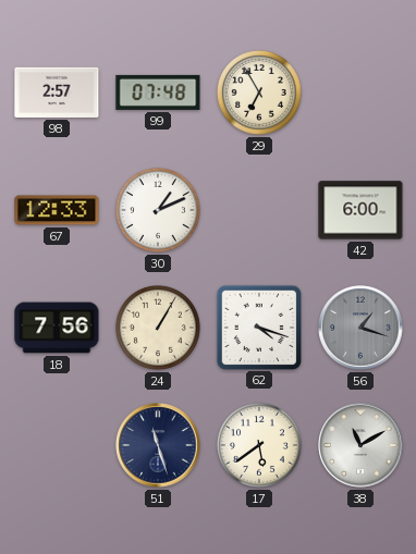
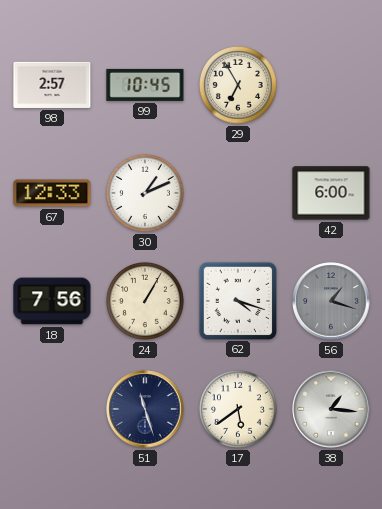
99: 07:48 -> 10:45 (145, 85)
38: 11:10 -> 1:16 (331, 409)
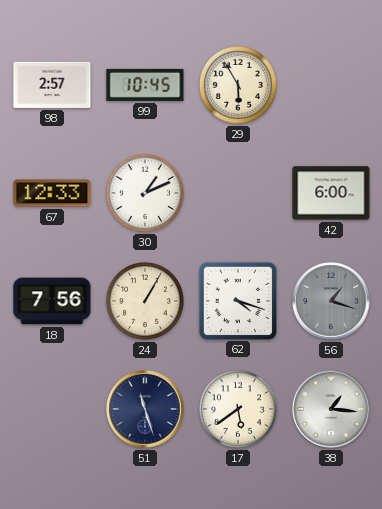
29: 6:55 -> 5:55 (238, 85)
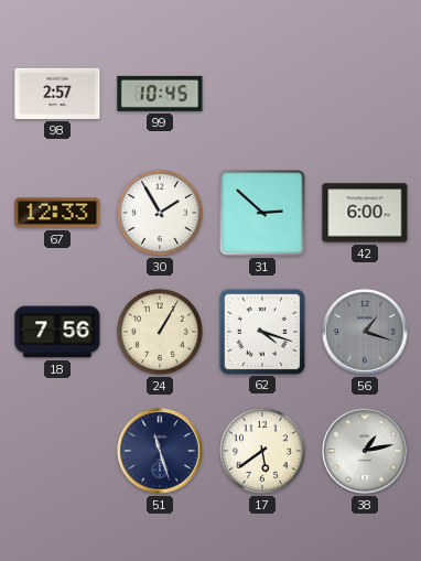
29: 5:55 -> none (238, 85)
30: 1:11 -> 1:55 (160, 213)
31: none -> 2:52 (262, 213)
38: 1:16 -> 1:13 (365, 451)
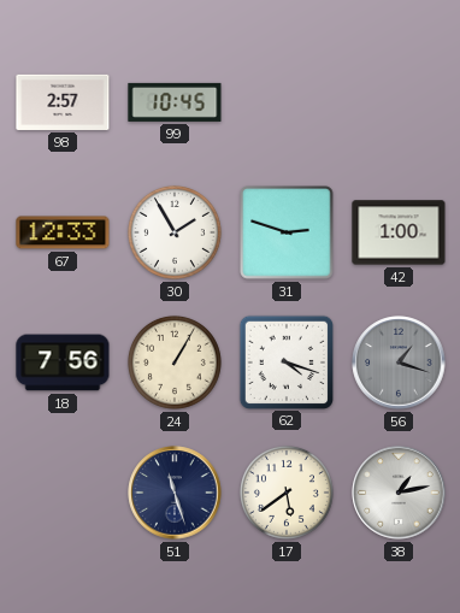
31: 2:52 -> 2:48 (287, 232)
42: 6:00 -> 1:00 (399, 232)
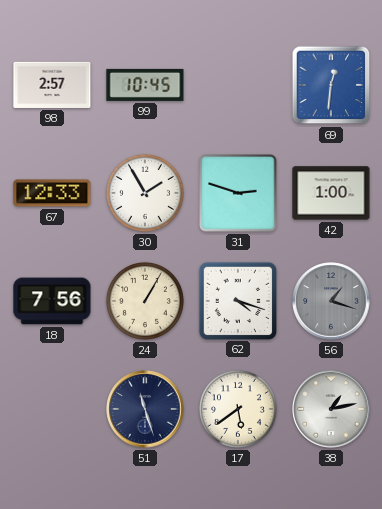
69: none -> 12:31 (331, 85)
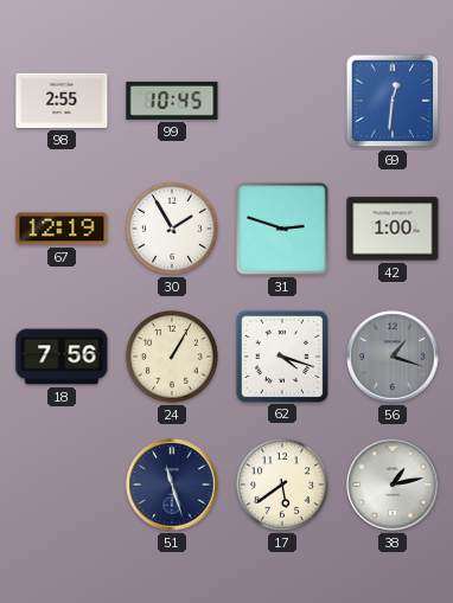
98: 2:57 -> 2:55 (62, 101)
67: 12:33 -> 12:19 (62, 229)
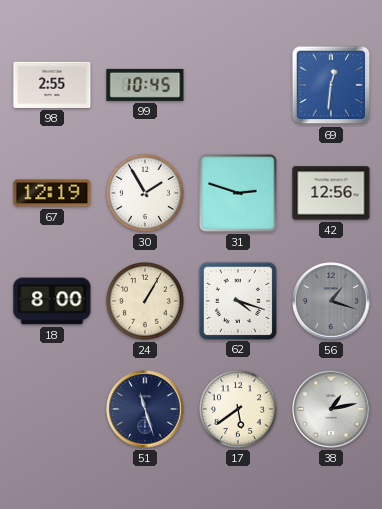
42: 1:00 -> 12:56 (331, 193)
18: 7:56 -> 8:00 (52, 301)
